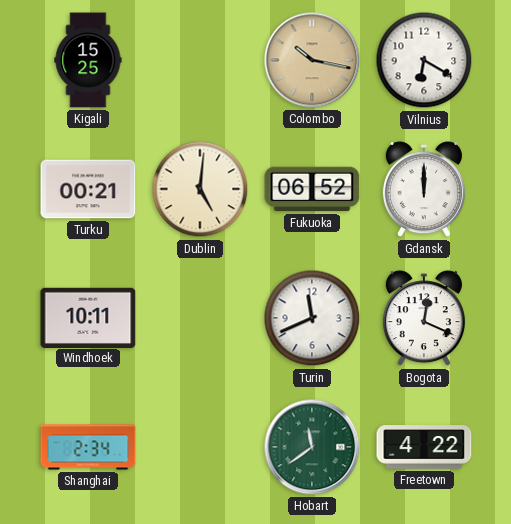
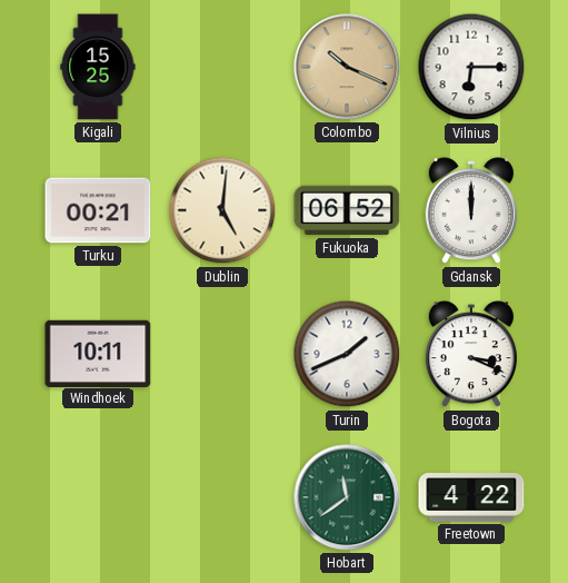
Colombo: 10:17 -> 10:19 (347, 67)
Vilnius: 6:20 -> 6:15 (471, 67)
Turin: 11:41 -> 1:41 (347, 354)
Bogota: 12:19 -> 3:19 (471, 355)
Shanghai: 2:34 -> none (88, 447)
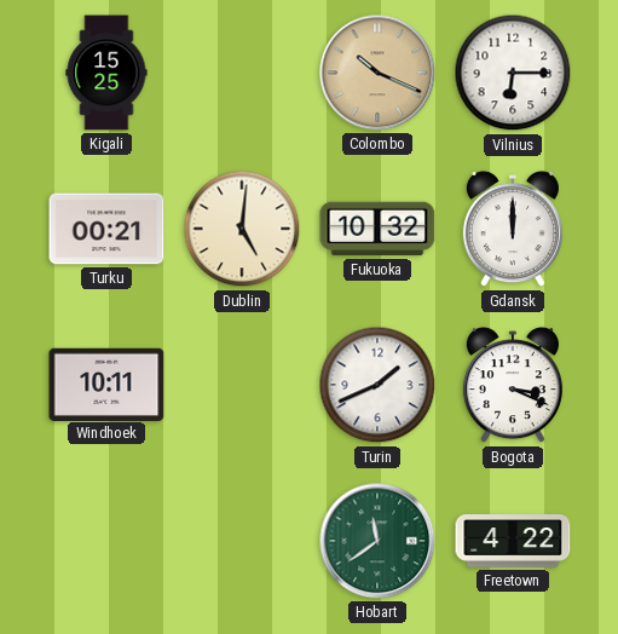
Fukuoka: 06:52 -> 10:32 (377, 229)
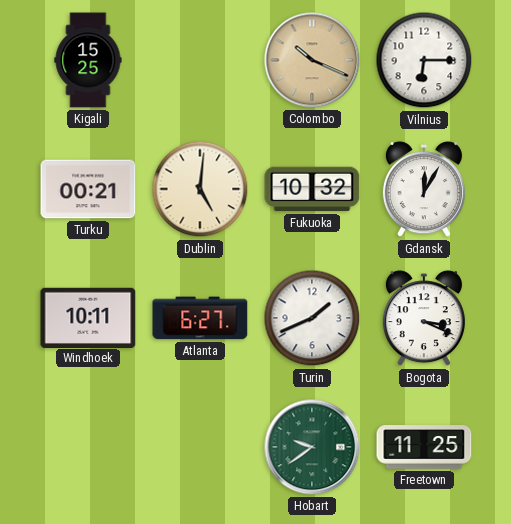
Gdansk: 12:00 -> 12:05 (424, 190)
Atlanta: none -> 6:27 (200, 318)
Hobart: 11:39 -> 9:39 (312, 447)
Freetown: 4:22 -> 11:25 (424, 447)
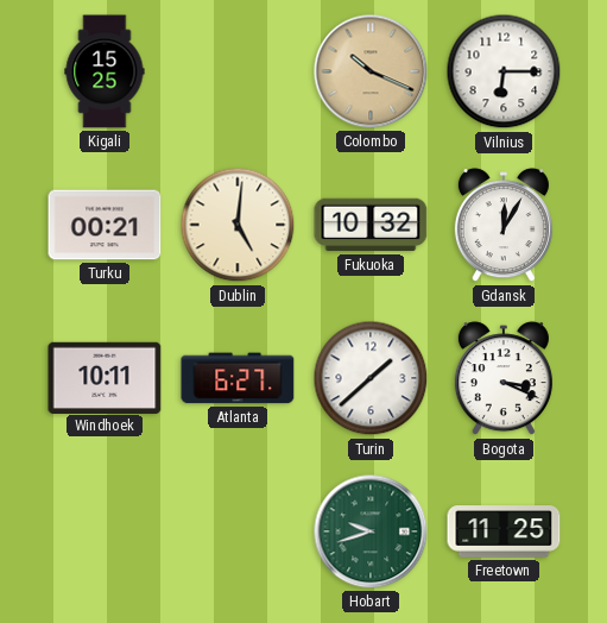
Turin: 1:41 -> 1:38 (371, 378)
Hobart: 9:39 -> 9:42 (371, 531)
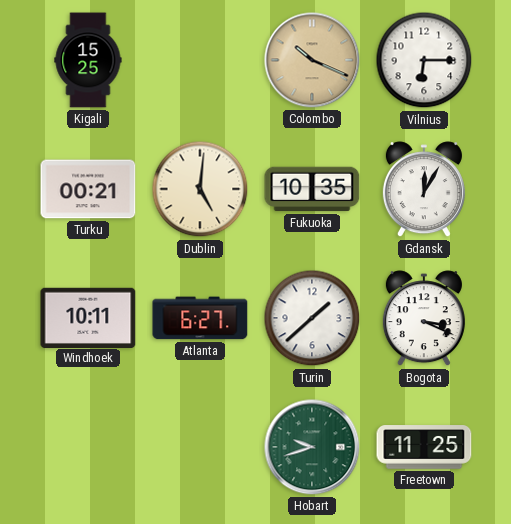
Fukuoka: 10:32 -> 10:35 (312, 189)
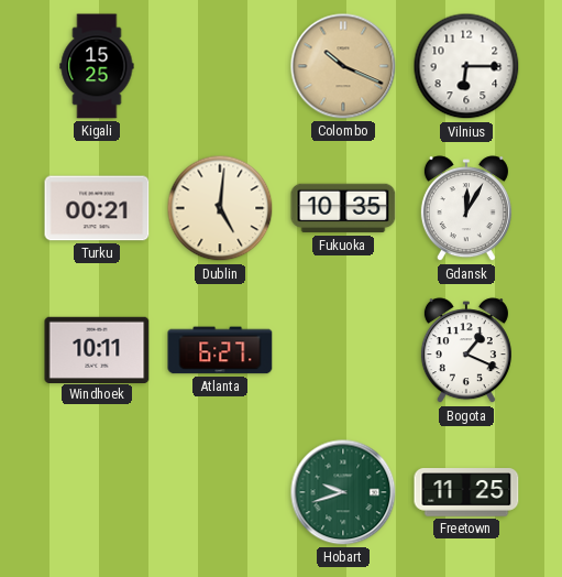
Turin: 1:38 -> none (312, 318)
Bogota: 3:19 -> 1:19 (466, 351)
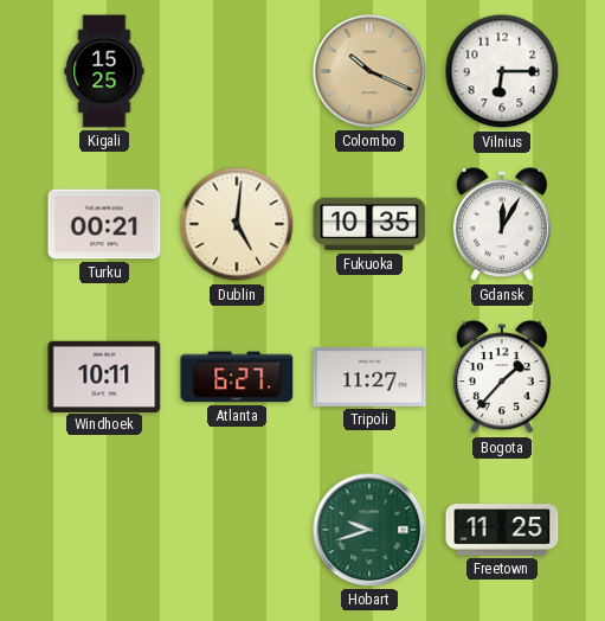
Tripoli: none -> 11:27 (369, 377)
Bogota: 1:19 -> 1:37 (502, 378)
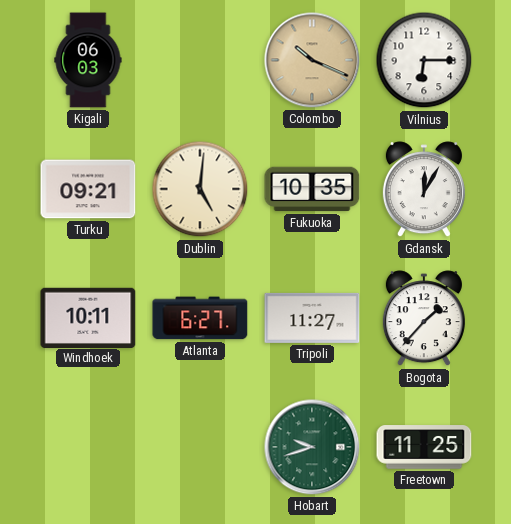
Kigali: 15:25 -> 06:03 (88, 60)
Turku: 00:21 -> 09:21 (88, 189)
